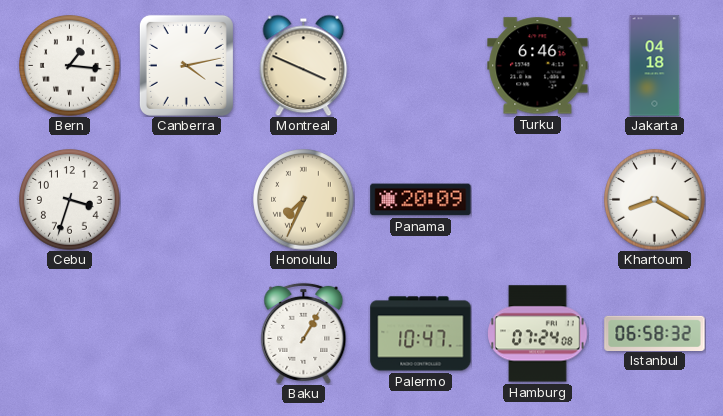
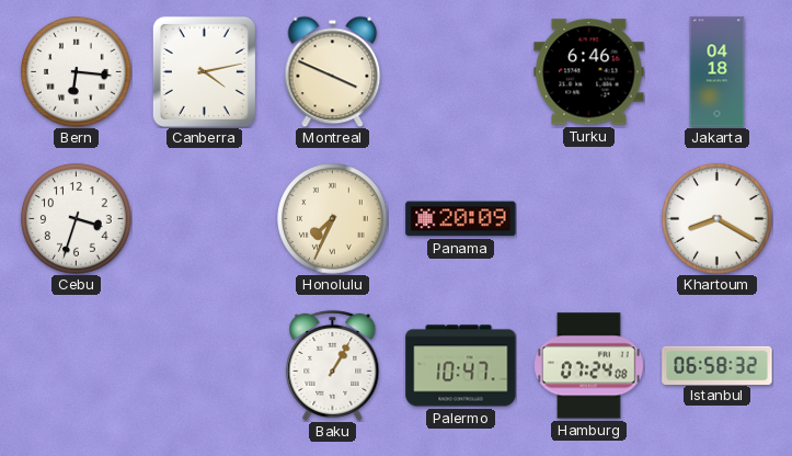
Bern: 1:16 -> 6:16 (77, 72)
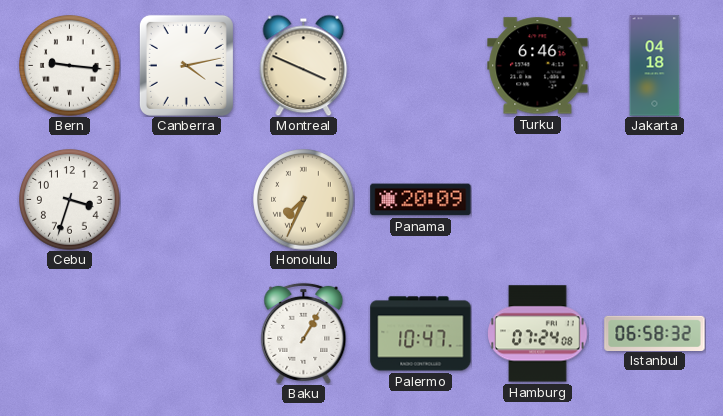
Bern: 6:16 -> 9:16 (70, 66)
Khartoum: 8:20 -> none (718, 219)
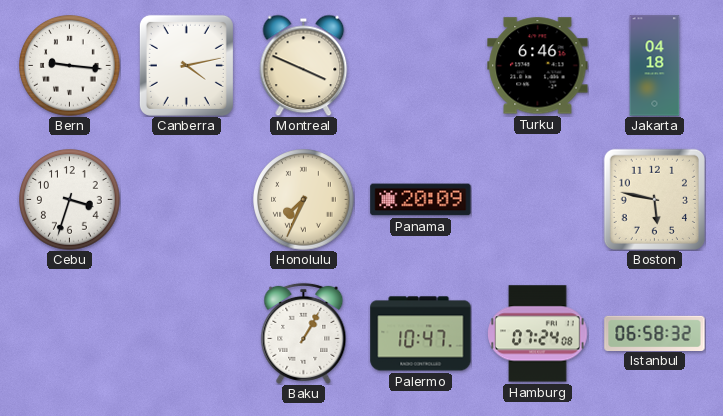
Boston: none -> 5:47 (654, 199)
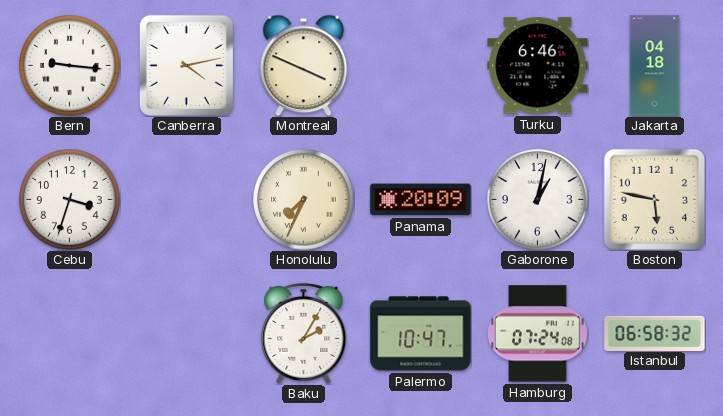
Gaborone: none -> 1:02 (538, 200)
Baku: 1:05 -> 2:05 (304, 333)
